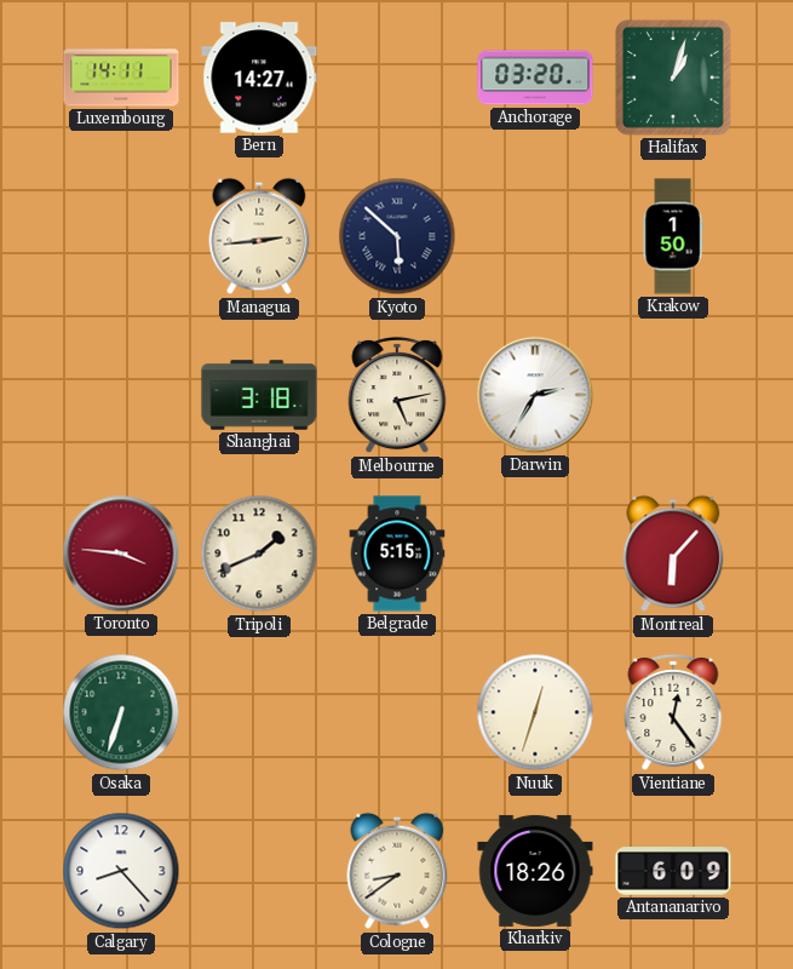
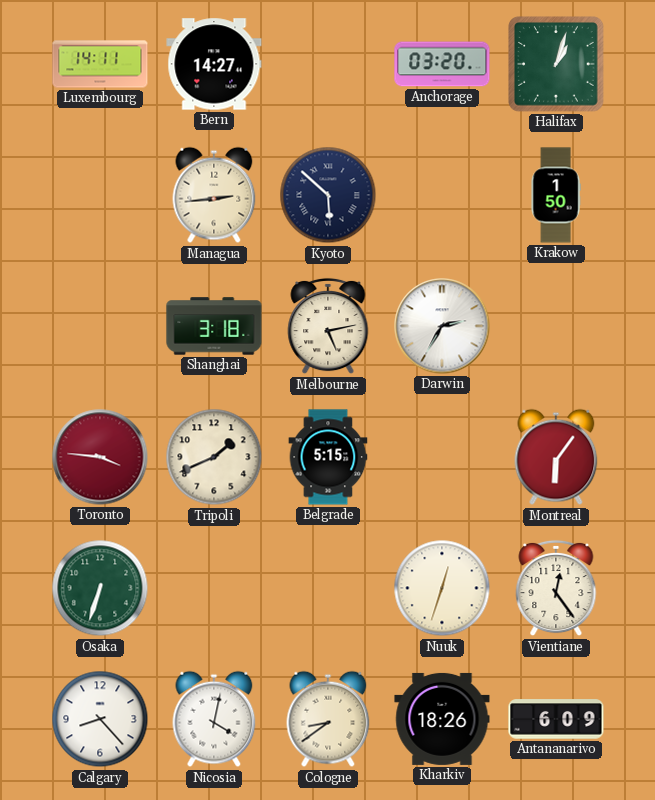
Montreal: 6:07 -> 6:06 (556, 457)
Nicosia: none -> 4:02 (214, 719)
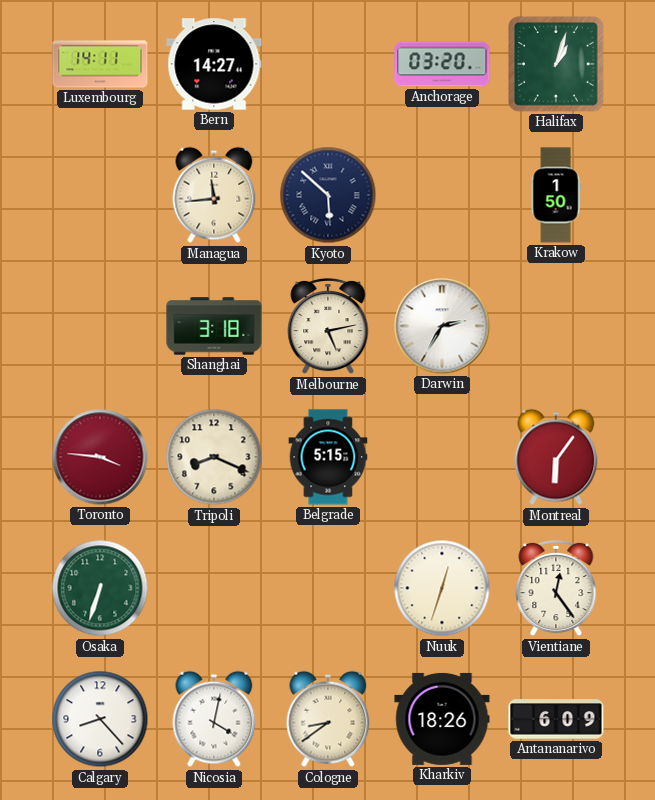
Managua: 2:44 -> 11:44 (214, 195)
Tripoli: 1:41 -> 8:19 (214, 457)
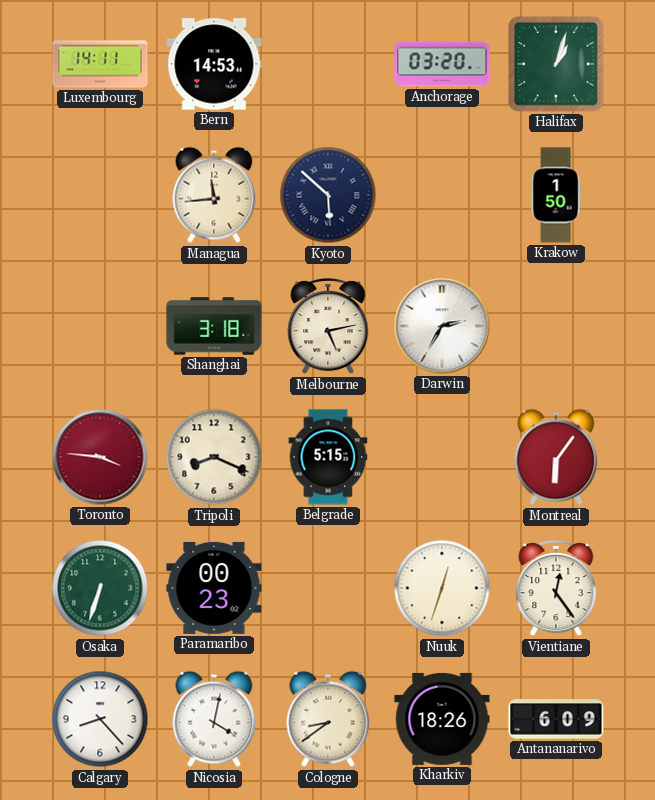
Bern: 14:27 -> 14:53 (214, 64)
Paramaribo: none -> 00:23 (214, 588)
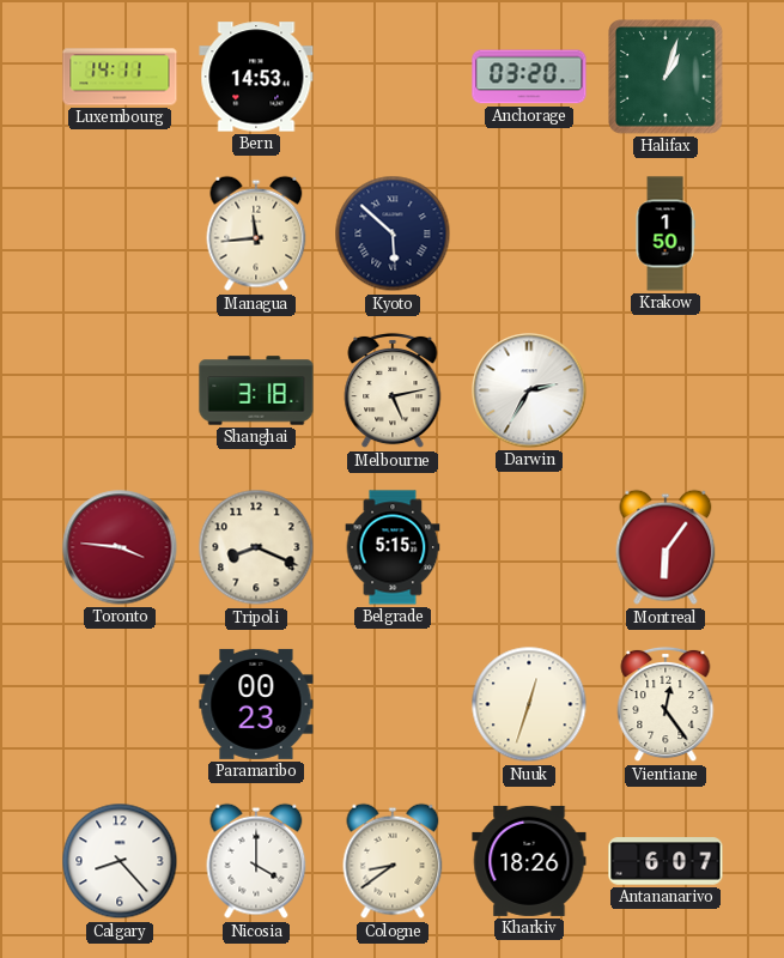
Osaka: 6:33 -> none (100, 588)
Nicosia: 4:02 -> 4:00 (256, 861)
Antananarivo: 6:09 -> 6:07 (666, 861)
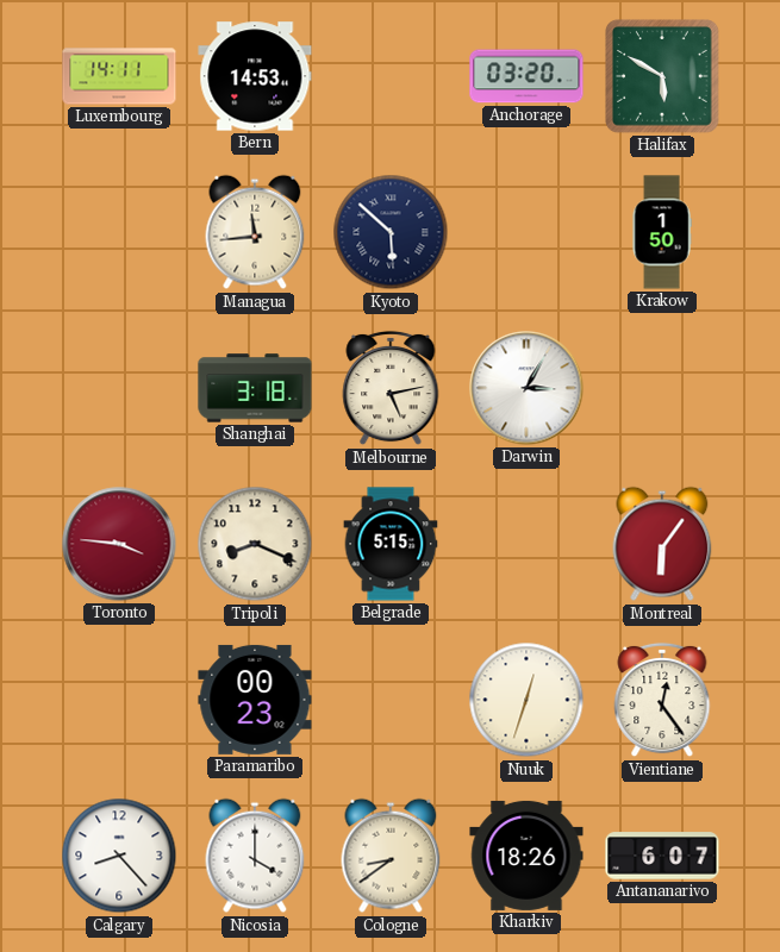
Halifax: 1:03 -> 5:50 (662, 76)
Darwin: 2:35 -> 3:05 (526, 388)
